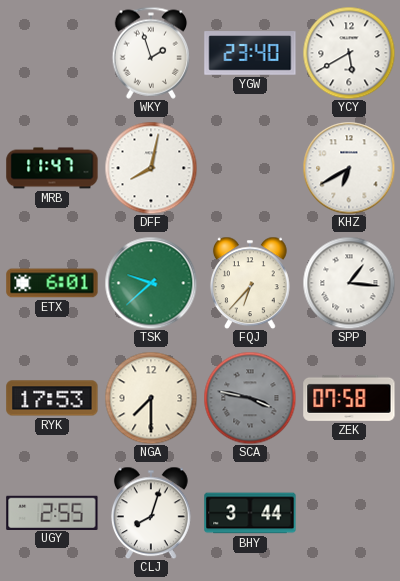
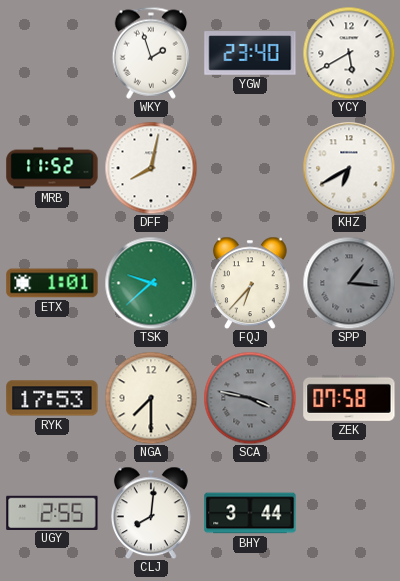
MRB: 11:47 -> 11:52 (52, 168)
ETX: 6:01 -> 1:01 (52, 283)
SPP dial: white -> grey (349, 283)
CLJ: 8:03 -> 8:01 (151, 513)
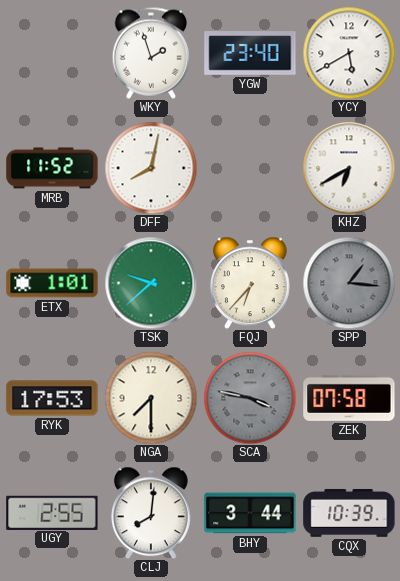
CQX: none -> 10:39 (349, 513)
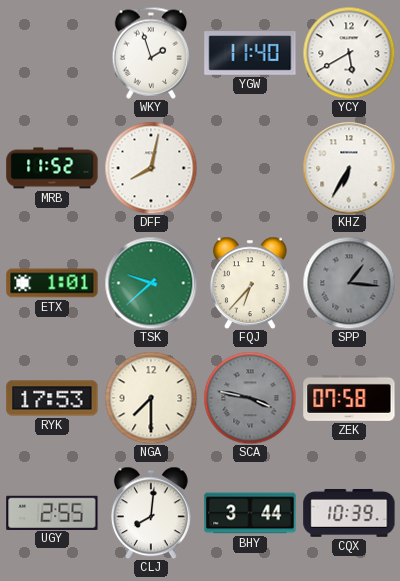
YGW: 23:40 -> 11:40 (250, 53)
KHZ: 6:40 -> 6:35 (349, 168)
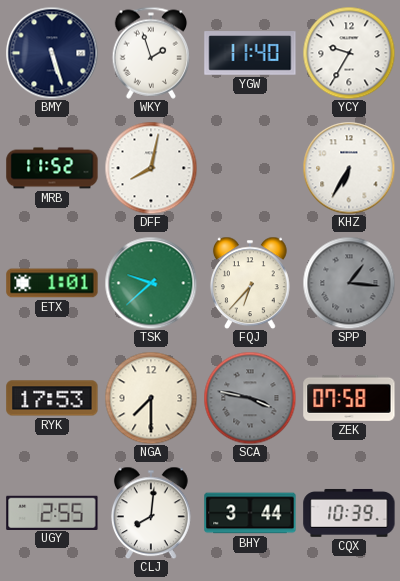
BMY: none -> 5:27 (52, 53)
YCY: 5:40 -> 9:35 (349, 53)
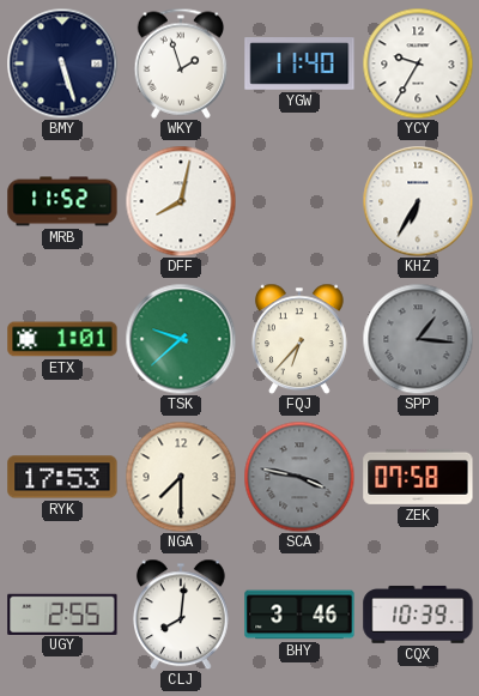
BHY: 3:44 -> 3:46 (299, 615)
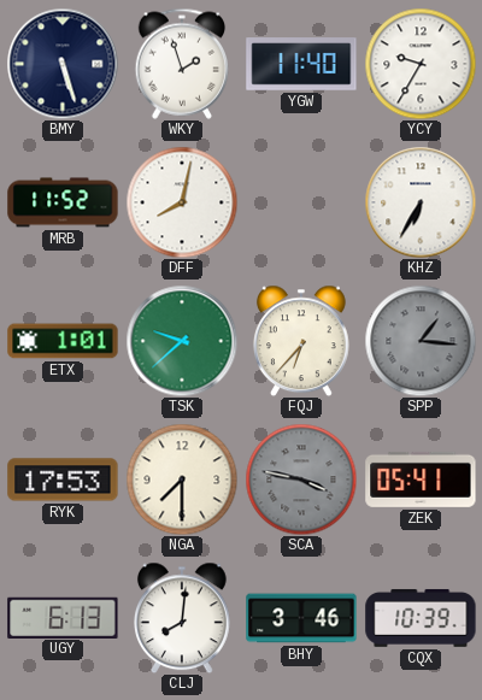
ZEK: 07:58 -> 05:41 (421, 480)
UGY: 2:55 -> 6:13 (63, 617)
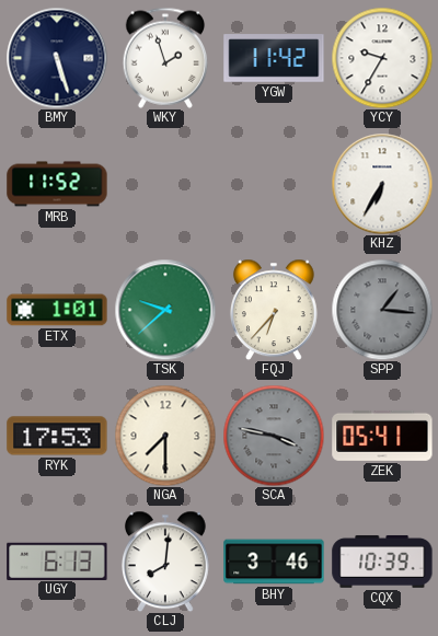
YGW: 11:40 -> 11:42 (274, 58)
DFF: 8:02 -> none (182, 202)
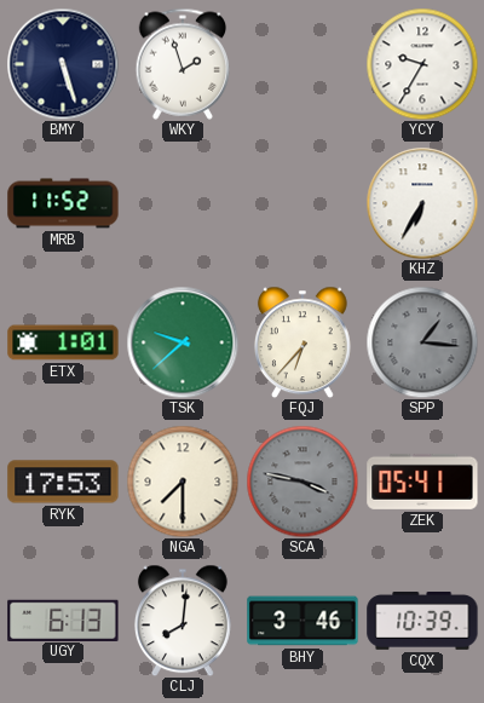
YGW: 11:42 -> none (274, 58)
